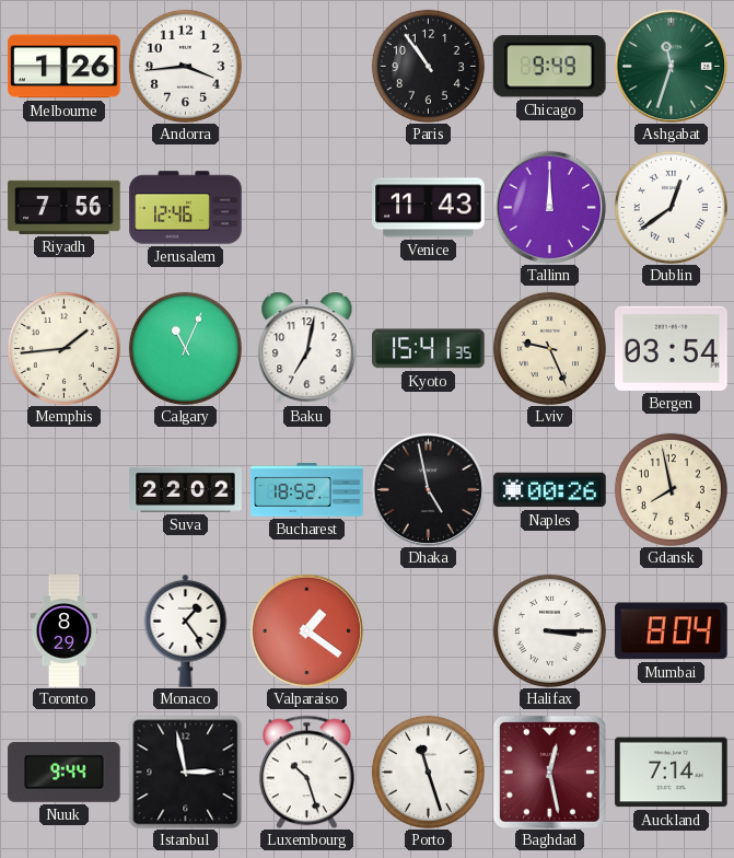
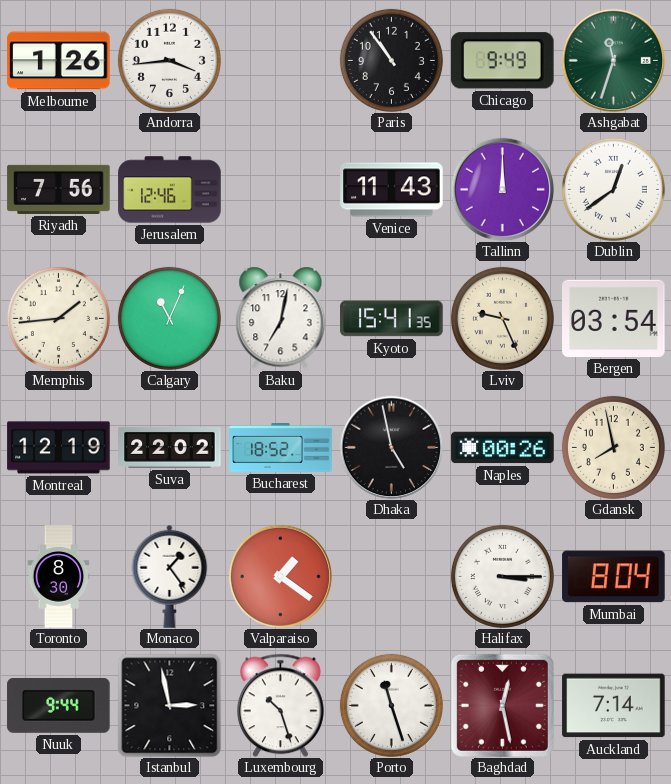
Montreal: none -> 12:19 (59, 448)
Toronto: 8:29 -> 8:30 (59, 577)
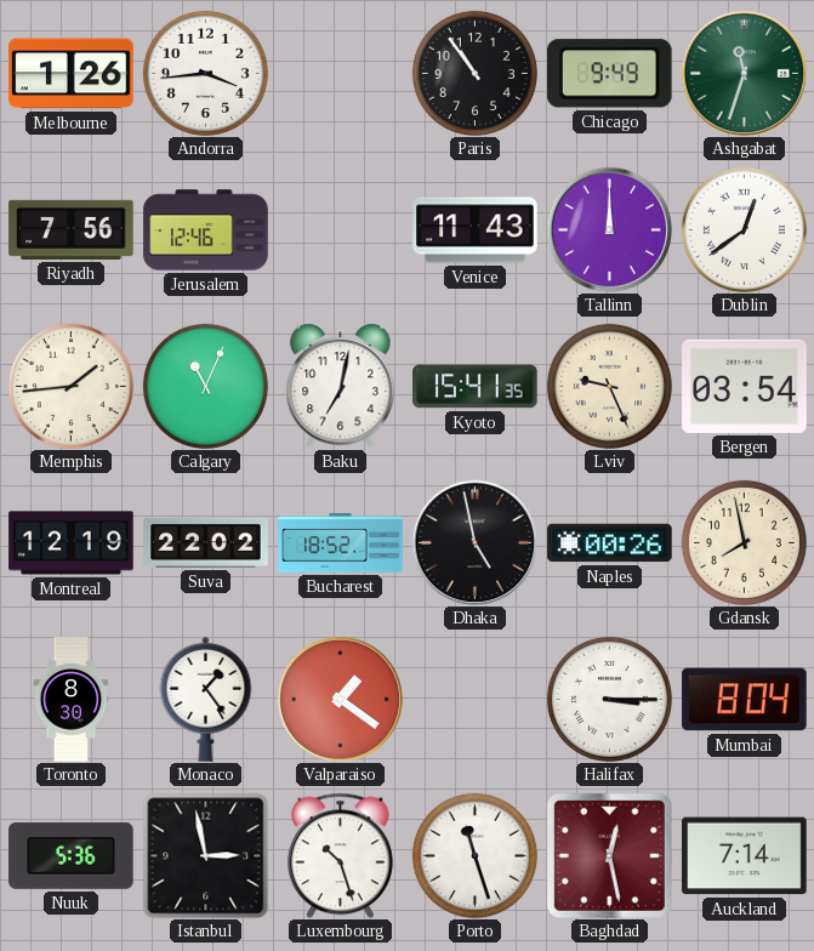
Nuuk: 9:44 -> 5:36 (72, 855)
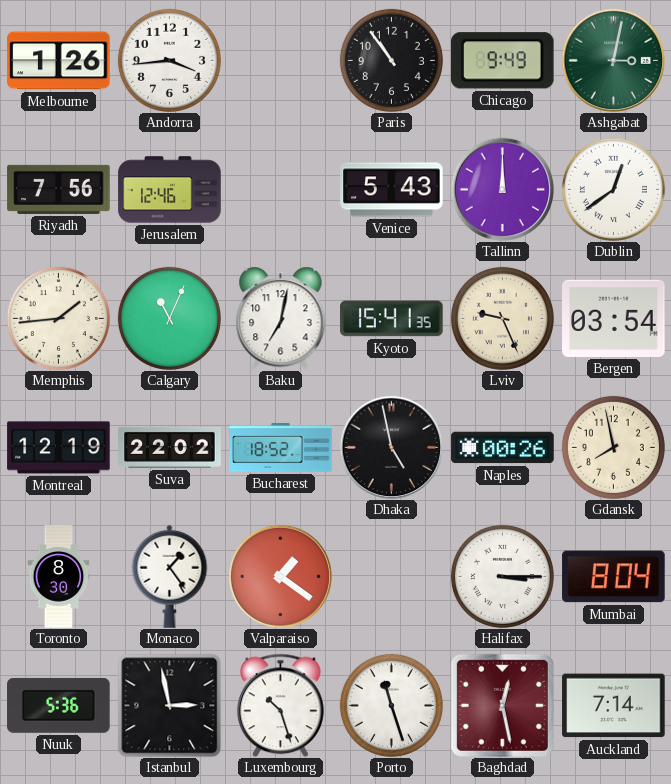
Ashgabat: 11:33 -> 3:02 (613, 60)
Venice: 11:43 -> 5:43 (392, 190)
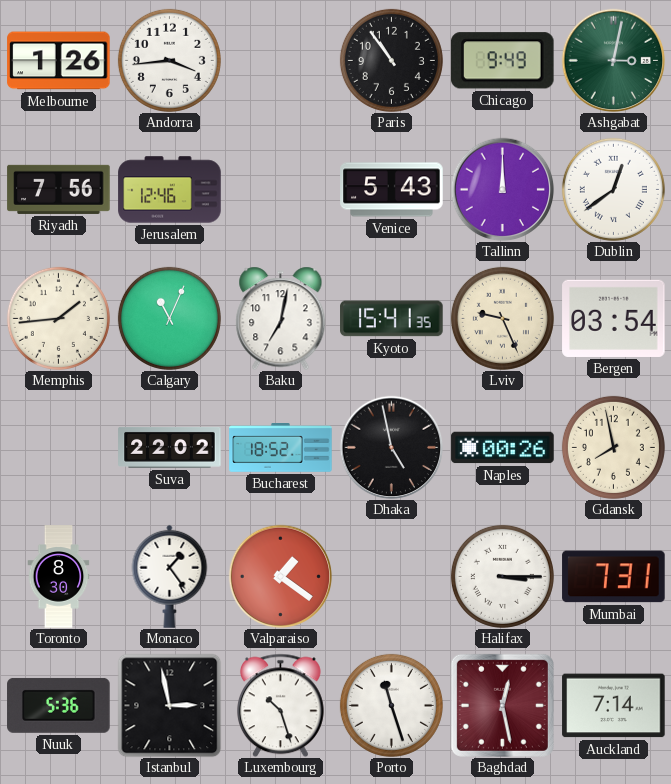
Montreal: 12:19 -> none (59, 448)
Mumbai: 8:04 -> 7:31 (614, 577)
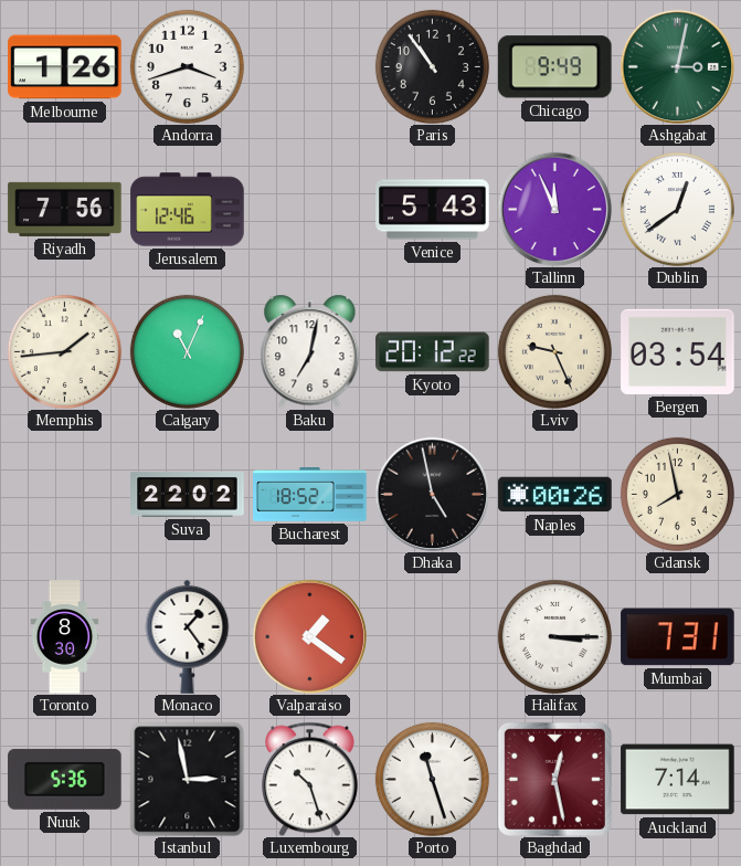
Andorra: 3:44 -> 3:42 (187, 66)
Tallinn: 12:00 -> 11:56 (554, 209)
Kyoto: 15:41 -> 20:12 (433, 352)
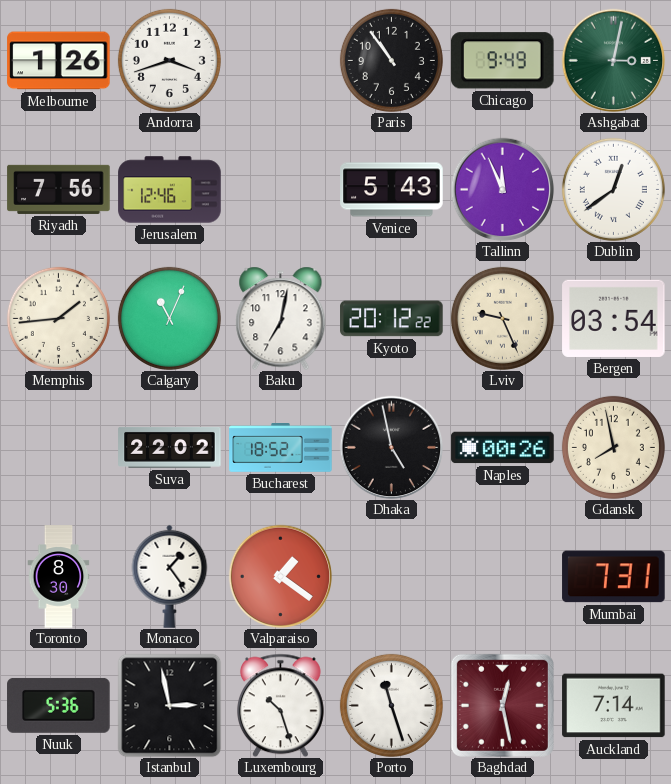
Halifax: 3:15 -> none (554, 636)
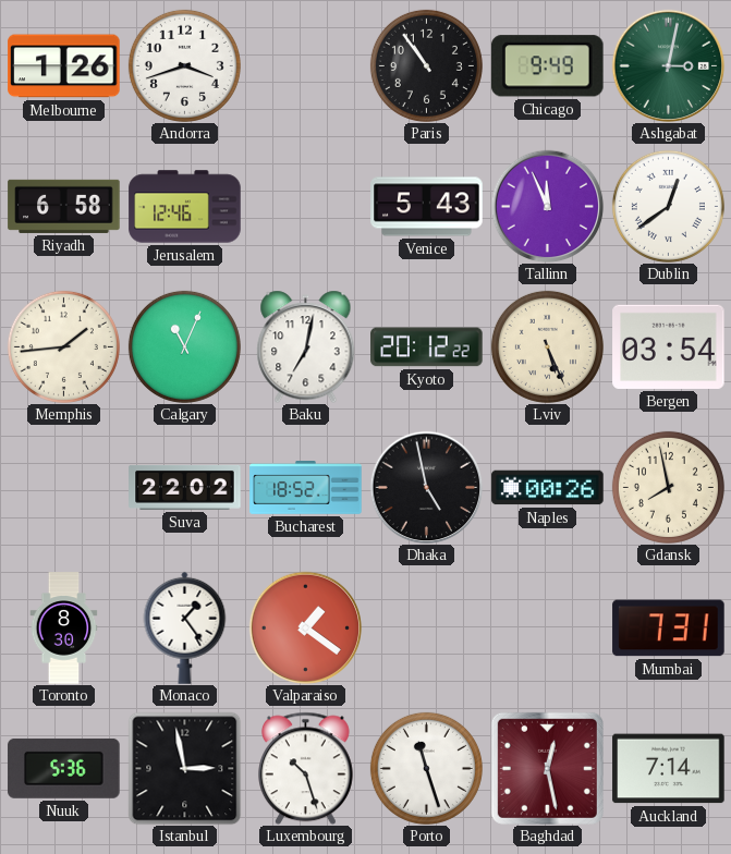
Riyadh: 7:56 -> 6:58 (64, 206)
Lviv: 9:26 -> 5:26 (547, 346)
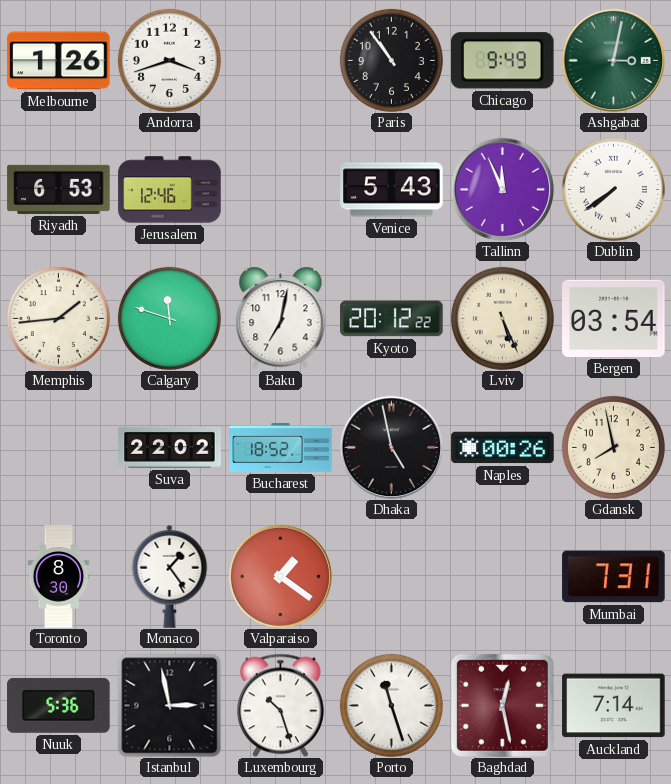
Riyadh: 6:58 -> 6:53 (59, 189)
Dublin: 12:39 -> 7:39 (613, 189)
Calgary: 11:04 -> 11:48 (169, 318)
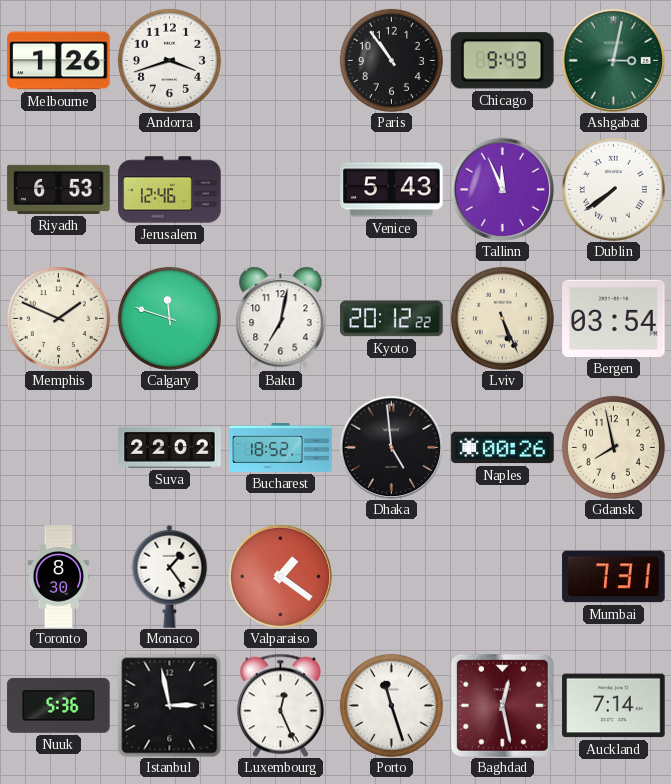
Memphis: 1:44 -> 1:49 (58, 318)
Dhaka: 4:58 -> 4:59 (391, 447)
Luxembourg: 10:27 -> 12:26 (280, 705)
